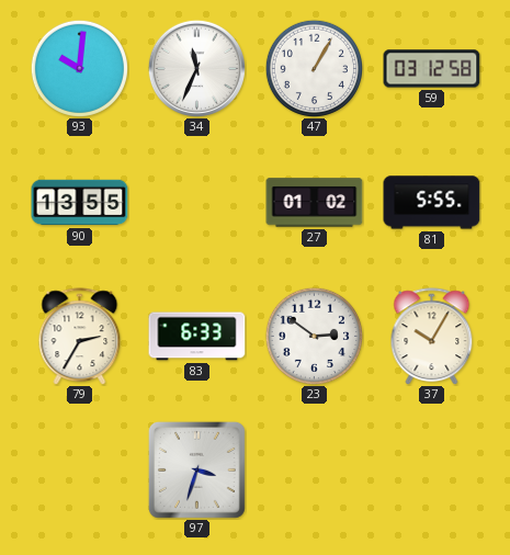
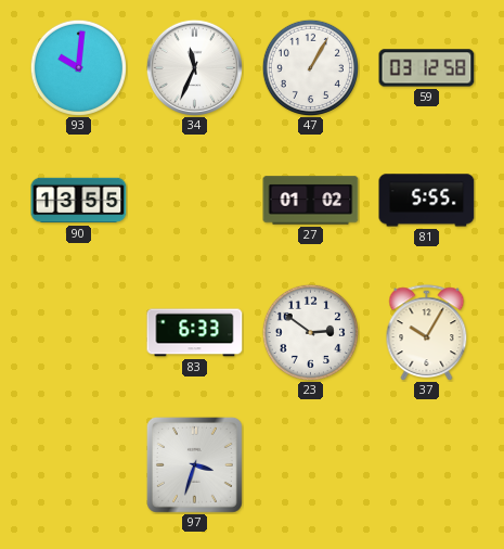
79: 2:35 -> none (80, 337)
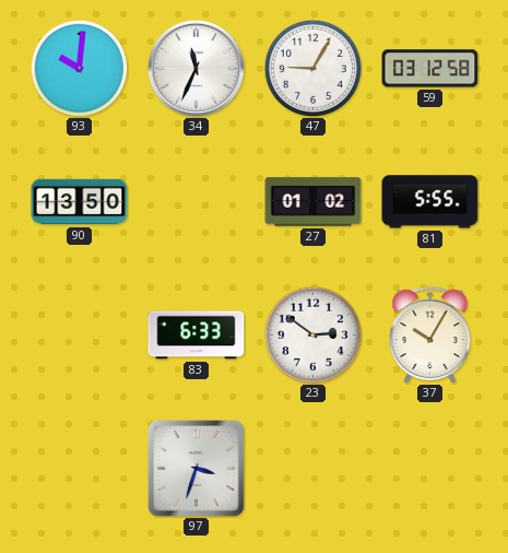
47: 1:05 -> 9:05 (312, 68)
90: 13:55 -> 13:50 (80, 202)
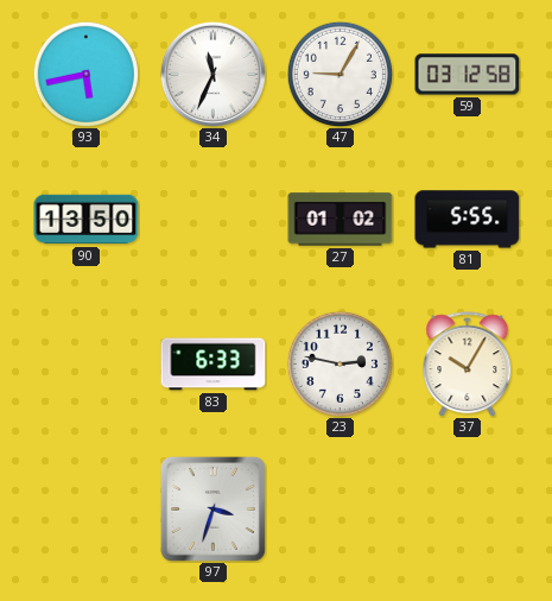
93: 10:01 -> 5:43 (85, 74)
23: 2:51 -> 2:47 (340, 363)
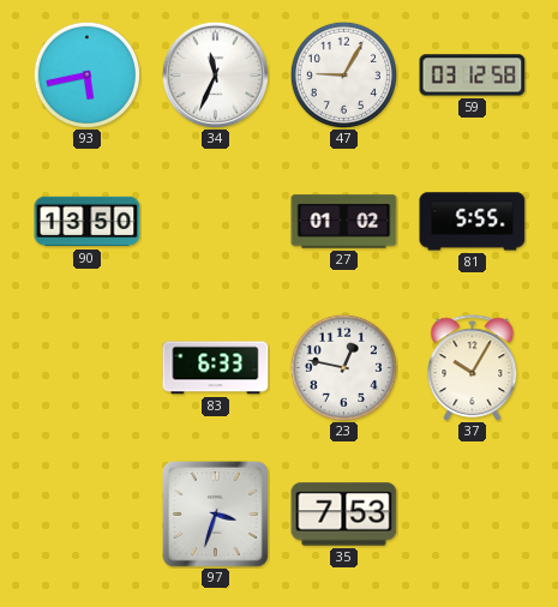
23: 2:47 -> 12:47 (343, 367)
35: none -> 7:53 (344, 515)
